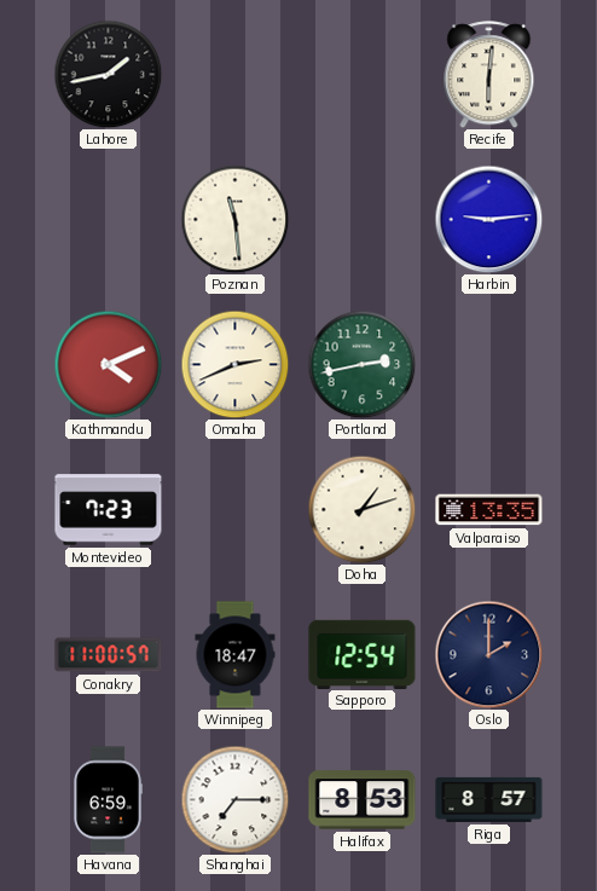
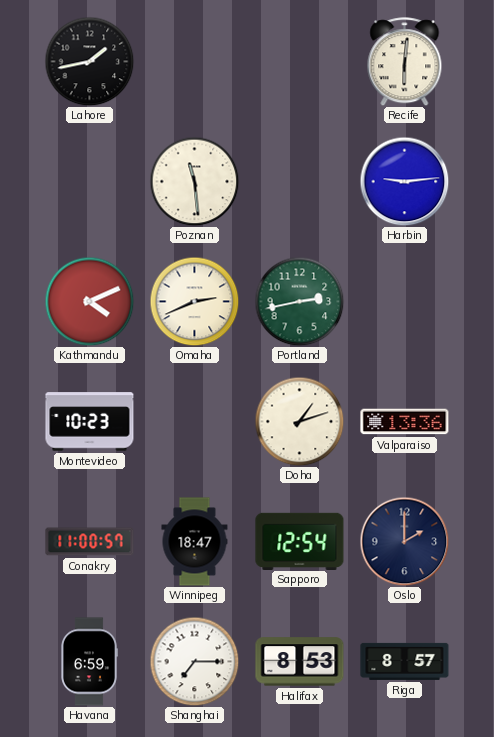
Montevideo: 7:23 -> 10:23 (90, 422)
Valparaiso: 13:35 -> 13:36 (405, 422)
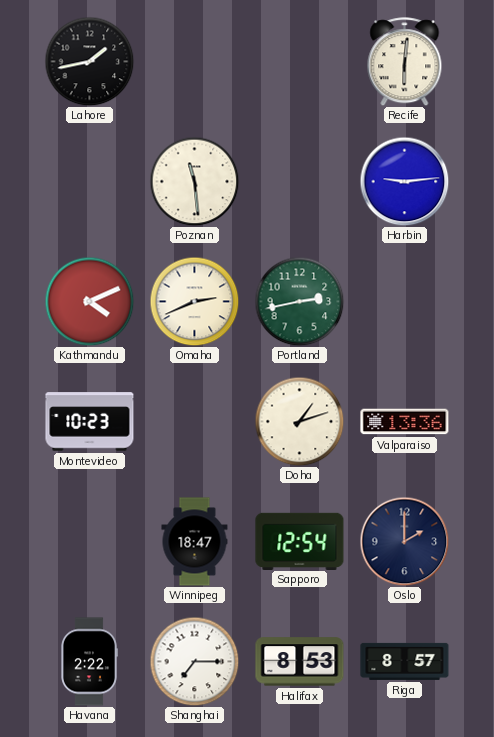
Conakry: 11:00 -> none (90, 542)
Havana: 6:59 -> 2:22 (90, 662)
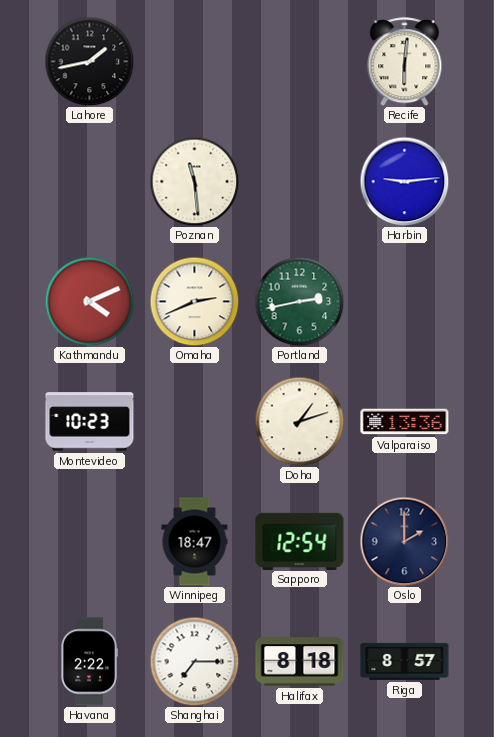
Halifax: 8:53 -> 8:18 (300, 662)
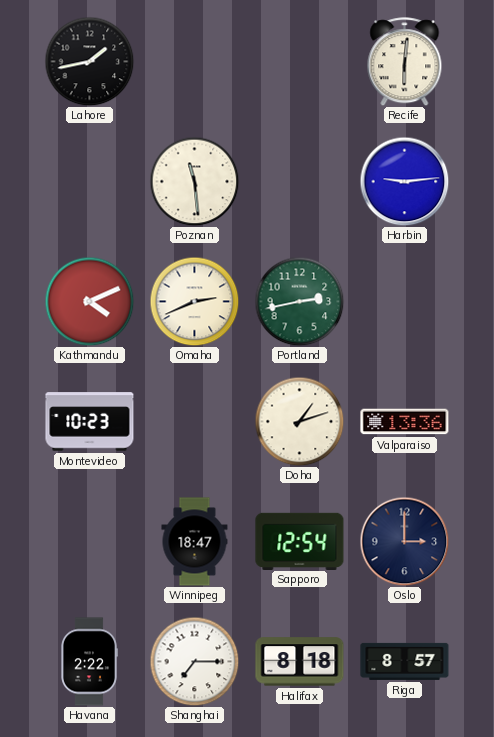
Oslo: 2:00 -> 3:00 (404, 541)
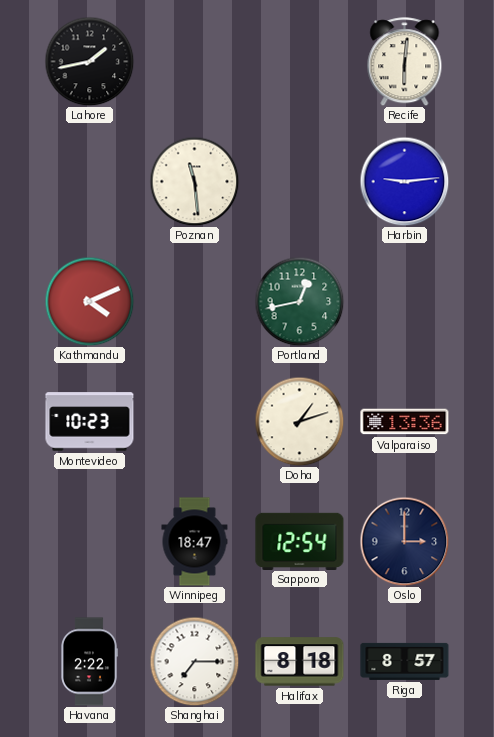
Omaha: 2:41 -> none (194, 301)
Portland: 2:43 -> 12:43 (299, 301)
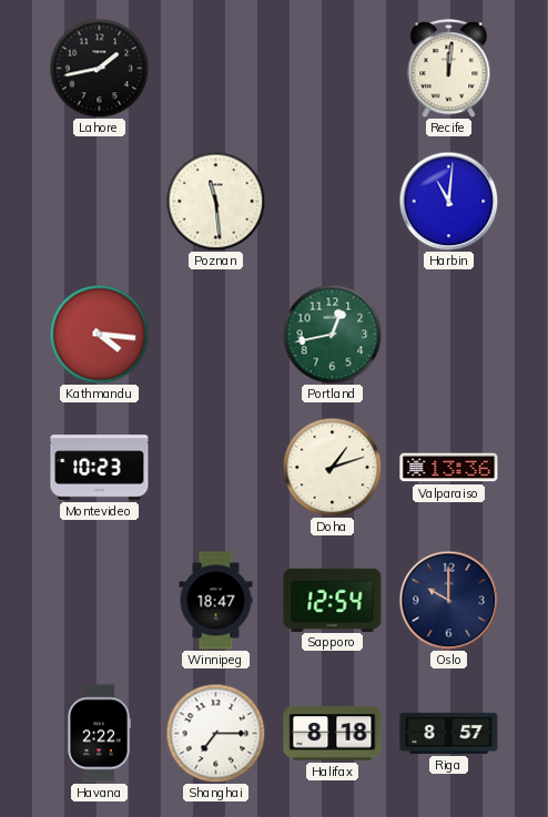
Recife: 6:01 -> 12:01 (449, 69)
Harbin: 9:14 -> 11:01 (448, 201)
Kathmandu: 4:11 -> 4:16 (99, 334)
Oslo: 3:00 -> 10:00 (448, 600)
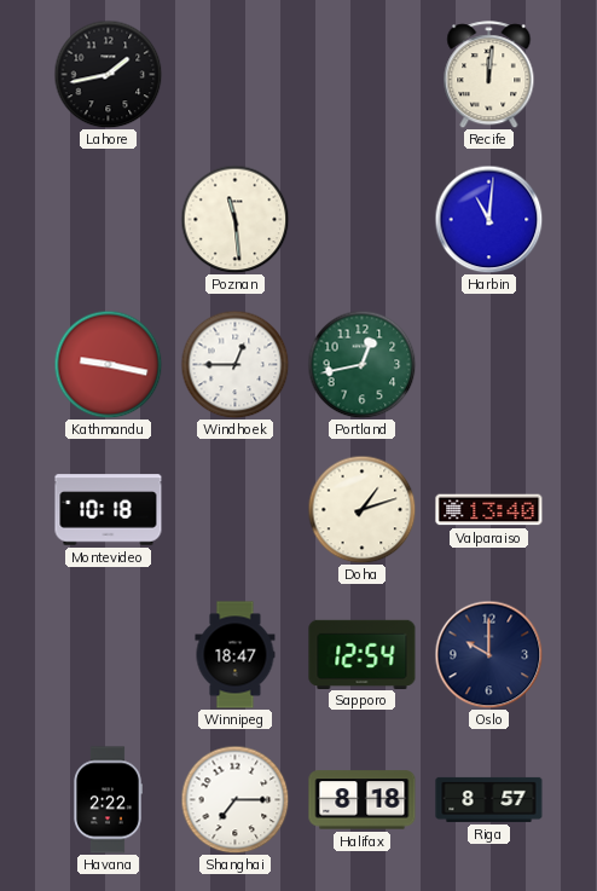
Kathmandu: 4:16 -> 9:17 (108, 364)
Windhoek: none -> 12:45 (234, 364)
Montevideo: 10:23 -> 10:18 (109, 510)
Valparaiso: 13:36 -> 13:40 (489, 510)
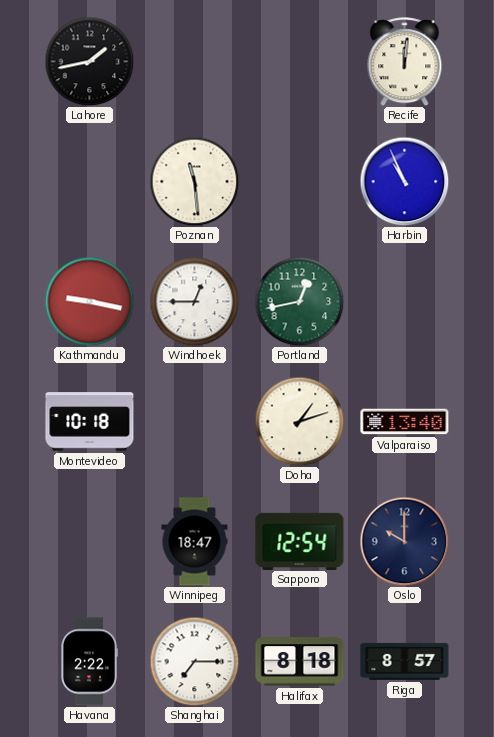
Harbin: 11:01 -> 10:56 (404, 181)
